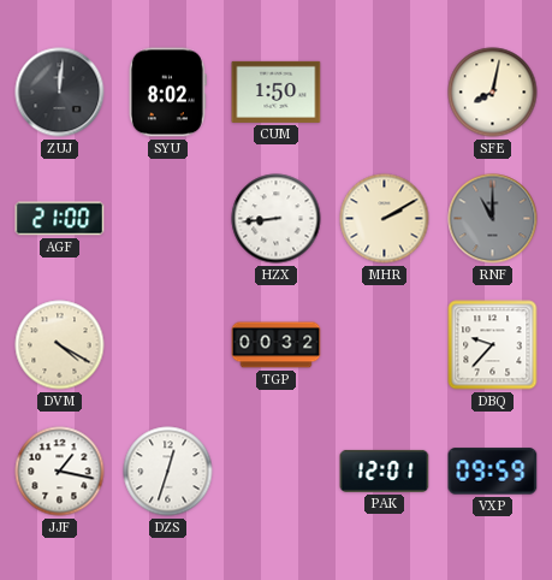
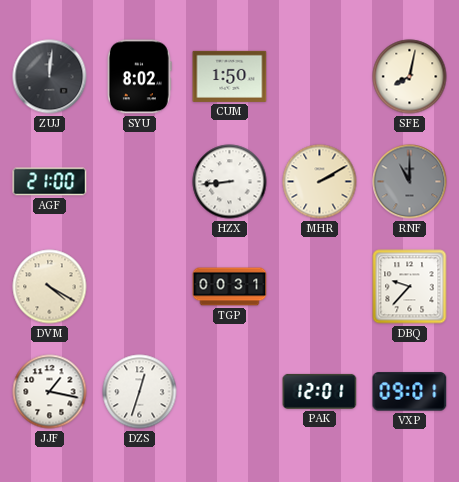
TGP: 00:32 -> 00:31 (230, 287)
VXP: 09:59 -> 09:01 (410, 392)
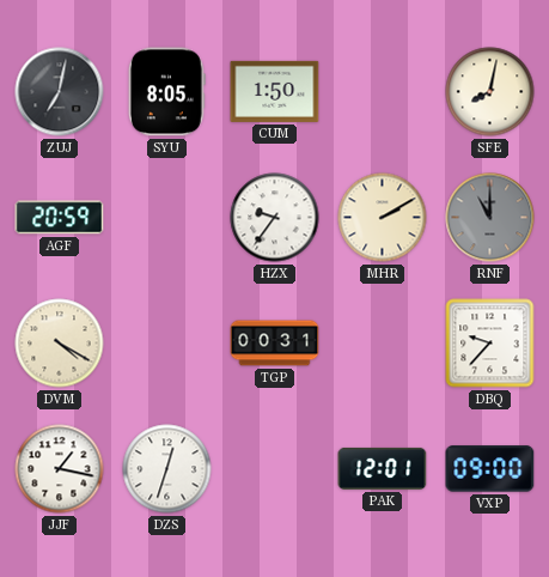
ZUJ: 12:01 -> 7:02 (60, 92)
SYU: 8:02 -> 8:05 (166, 92)
AGF: 21:00 -> 20:59 (60, 218)
HZX: 8:44 -> 9:36 (275, 218)
VXP: 09:01 -> 09:00 (490, 469)
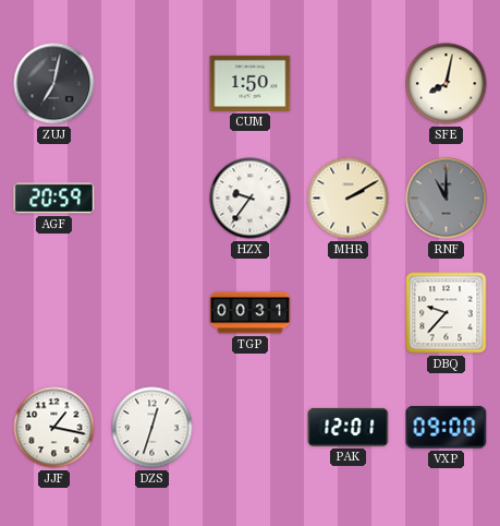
SYU: 8:05 -> none (166, 92)
DVM: 4:20 -> none (60, 344)
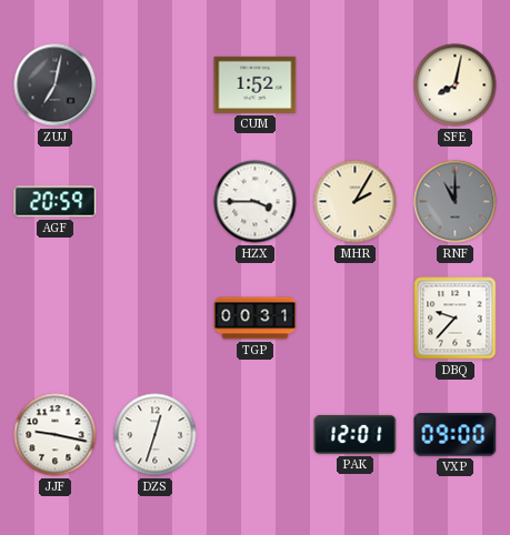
CUM: 1:50 -> 1:52 (256, 84)
HZX: 9:36 -> 3:45 (256, 202)
MHR: 2:10 -> 2:05 (356, 202)
JJF: 1:17 -> 9:17 (56, 435)
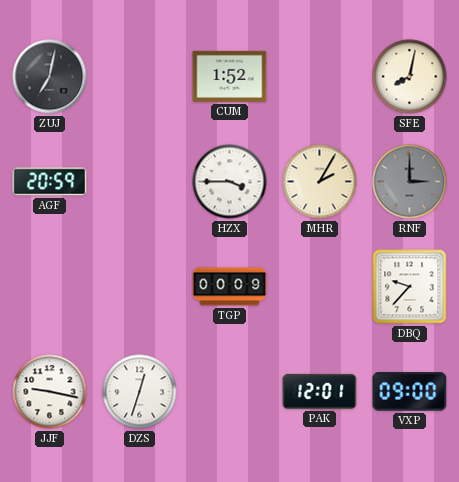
RNF: 11:00 -> 3:00 (410, 182)
TGP: 00:31 -> 00:09 (230, 287)
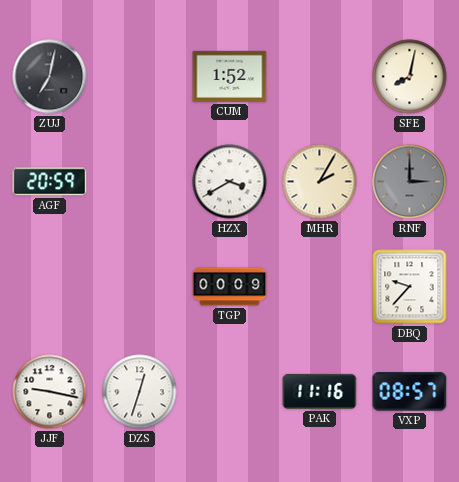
HZX: 3:45 -> 3:40 (230, 182)
PAK: 12:01 -> 11:16 (320, 391)
VXP: 09:00 -> 08:57 (410, 392)
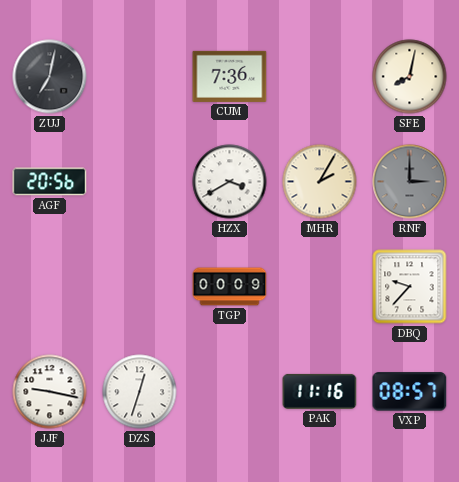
CUM: 1:52 -> 7:36 (230, 76)
AGF: 20:59 -> 20:56 (50, 182)
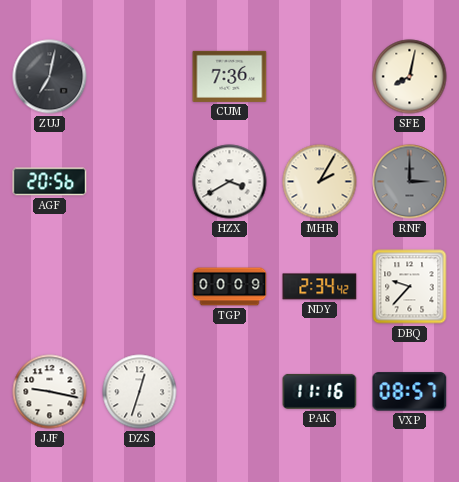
NDY: none -> 2:34 (320, 287)
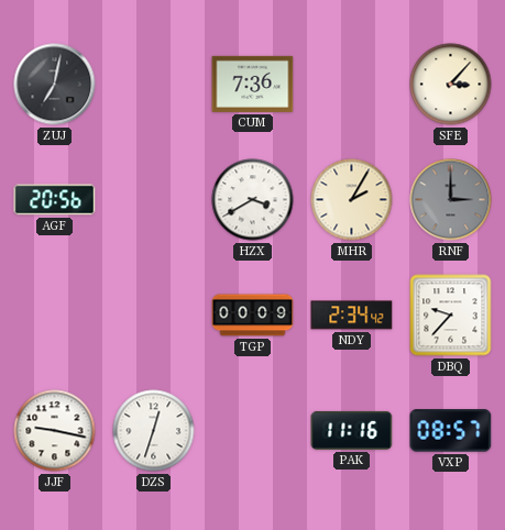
SFE: 8:02 -> 3:07 (451, 85)
